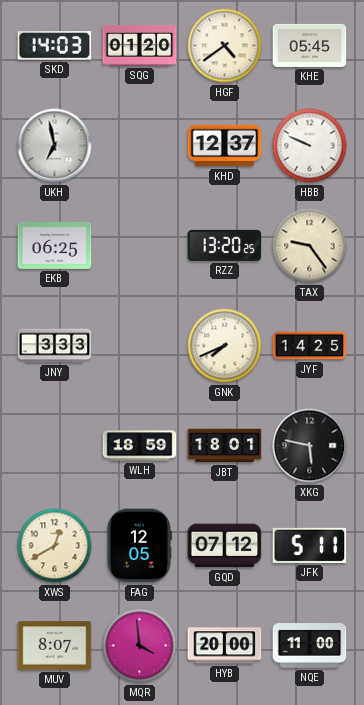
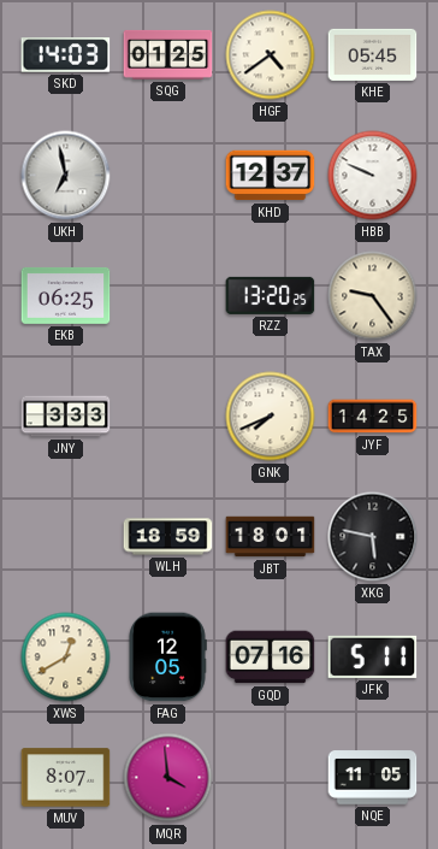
SQG: 01:20 -> 01:25 (168, 54)
GQD: 07:12 -> 07:16 (271, 658)
HYB: 20:00 -> none (225, 646)
NQE: 11:00 -> 11:05 (373, 778)
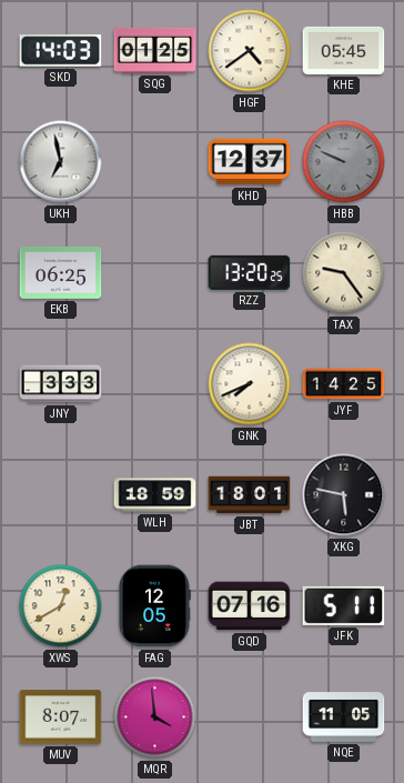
HBB dial: white -> grey (344, 162)
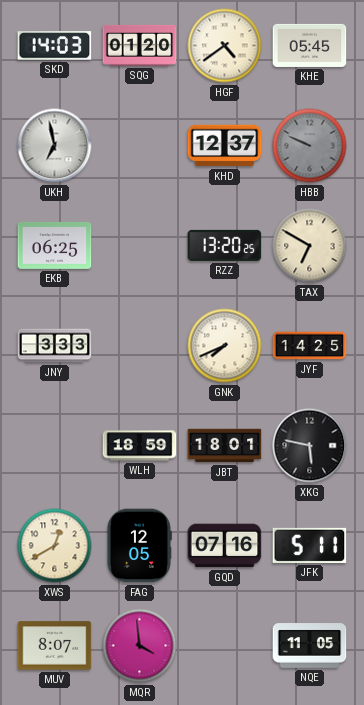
SQG: 01:25 -> 01:20 (140, 45)
TAX: 9:24 -> 6:50 (310, 246)
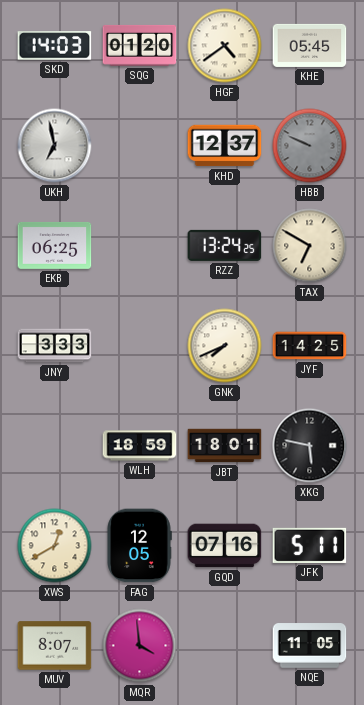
RZZ: 13:20 -> 13:24 (225, 245)
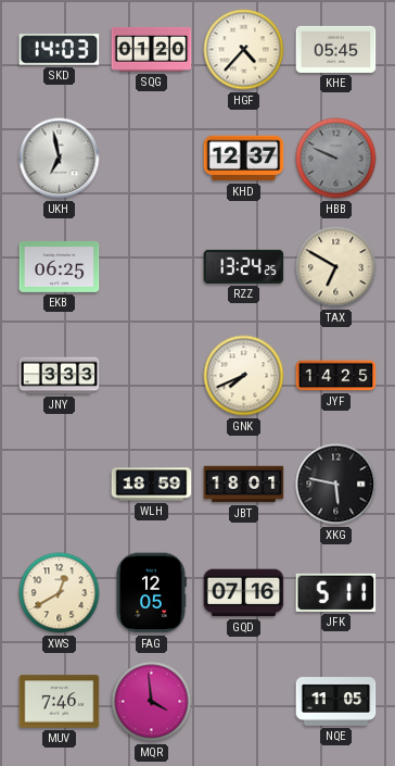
HGF: 4:39 -> 4:37 (244, 50)
MUV: 8:07 -> 7:46 (60, 702)
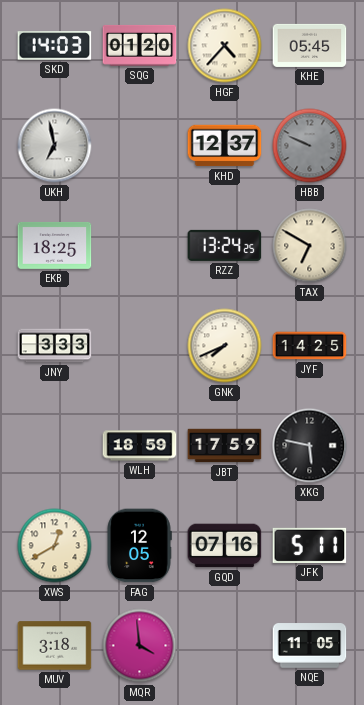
EKB: 06:25 -> 18:25 (55, 246)
JBT: 18:01 -> 17:59 (225, 446)
MUV: 7:46 -> 3:18 (55, 646)
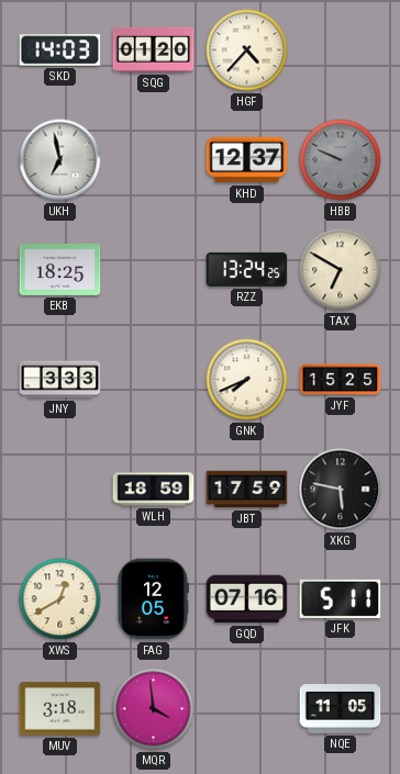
KHE: 05:45 -> none (310, 45)
JYF: 14:25 -> 15:25 (341, 380)
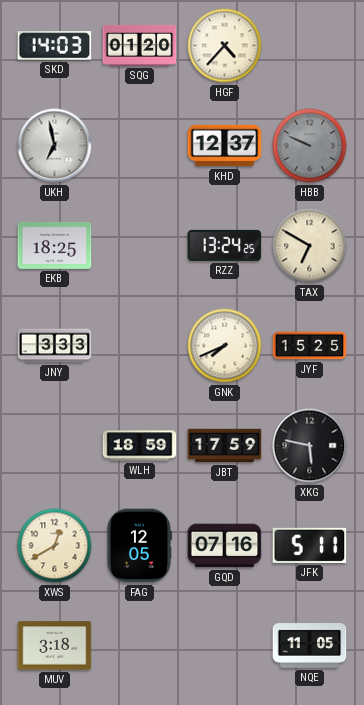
MQR: 3:59 -> none (154, 709)
